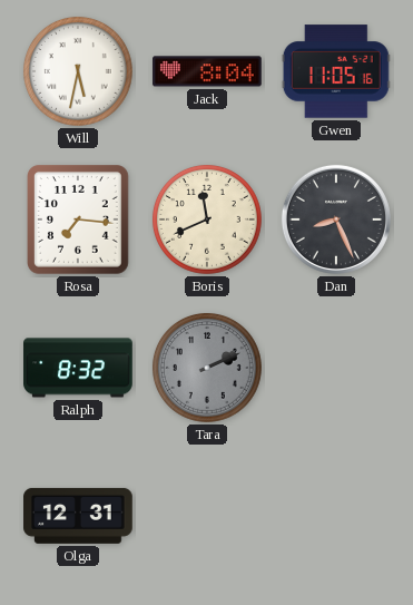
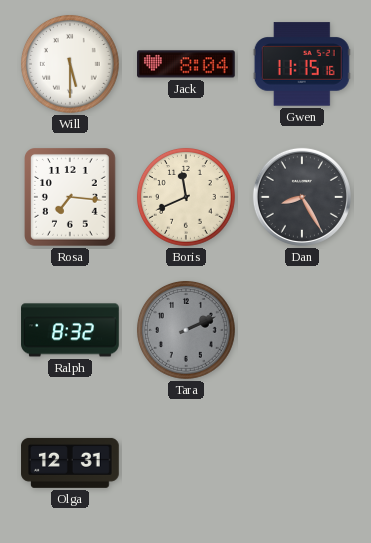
Will: 5:32 -> 5:30 (70, 64)
Gwen: 11:05 -> 11:15 (302, 64)
Dan: 8:26 -> 8:25 (302, 197)
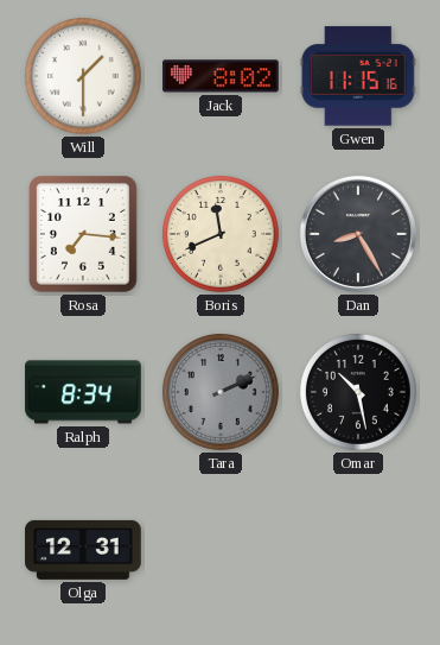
Will: 5:30 -> 1:30 (83, 76)
Jack: 8:04 -> 8:02 (221, 76)
Ralph: 8:32 -> 8:34 (83, 392)
Omar: none -> 10:28 (358, 392)
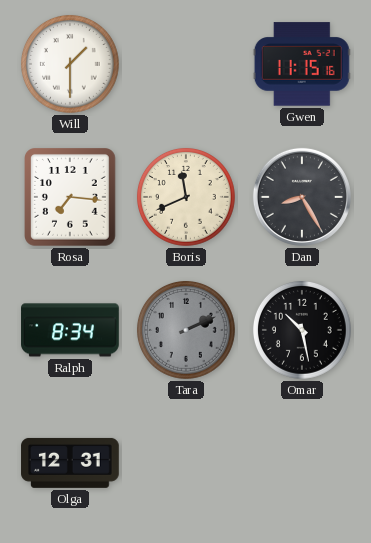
Jack: 8:02 -> none (221, 76)
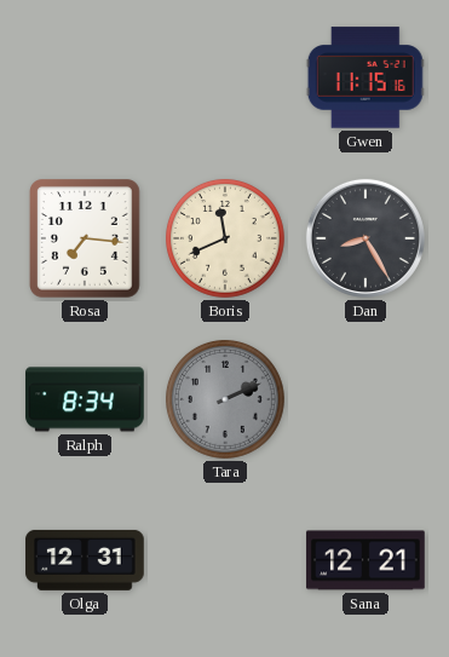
Will: 1:30 -> none (70, 64)
Omar: 10:28 -> none (302, 330)
Sana: none -> 12:21 (365, 560)
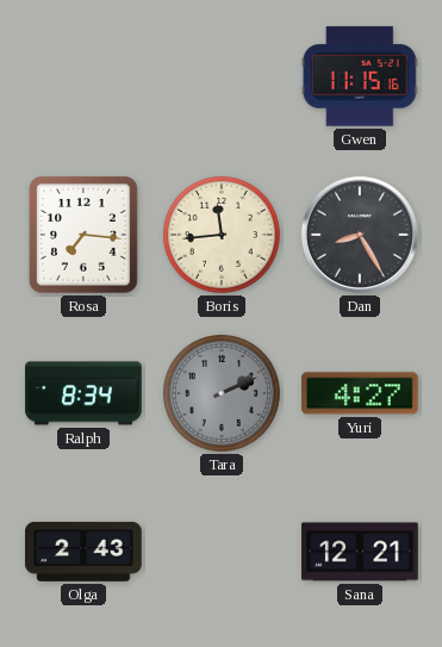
Boris: 11:41 -> 11:44 (222, 235)
Yuri: none -> 4:27 (361, 393)
Olga: 12:31 -> 2:43 (83, 552)
